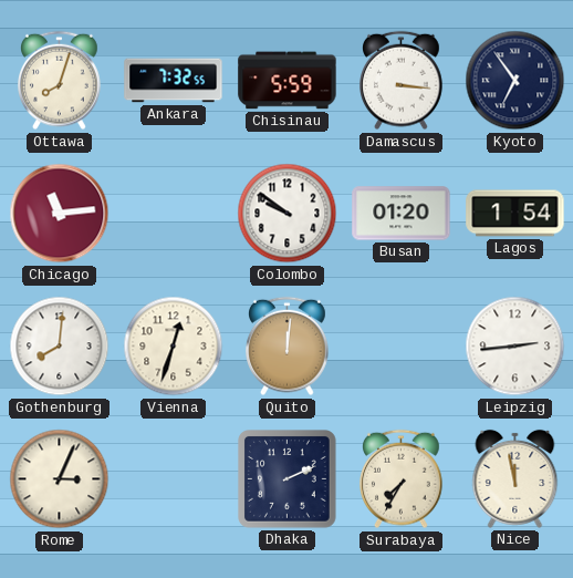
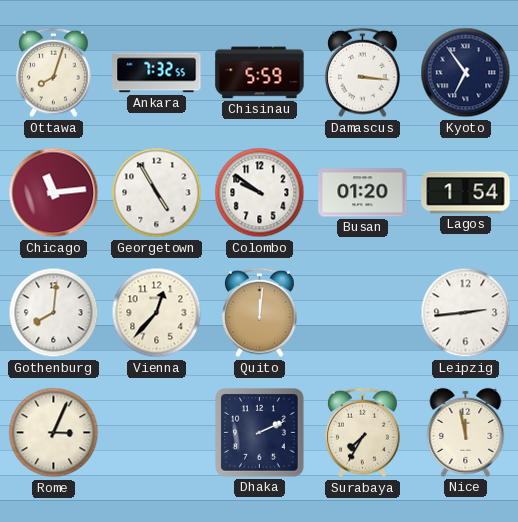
Georgetown: none -> 4:55 (157, 193)
Vienna: 12:33 -> 12:37 (157, 313)
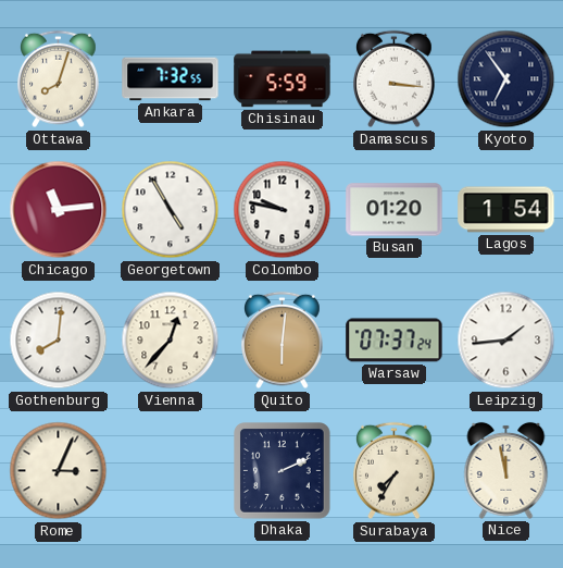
Colombo: 9:51 -> 9:47 (283, 210)
Quito: 12:01 -> 6:01 (283, 341)
Warsaw: none -> 07:37 (395, 341)
Leipzig: 2:44 -> 1:44 (506, 341)
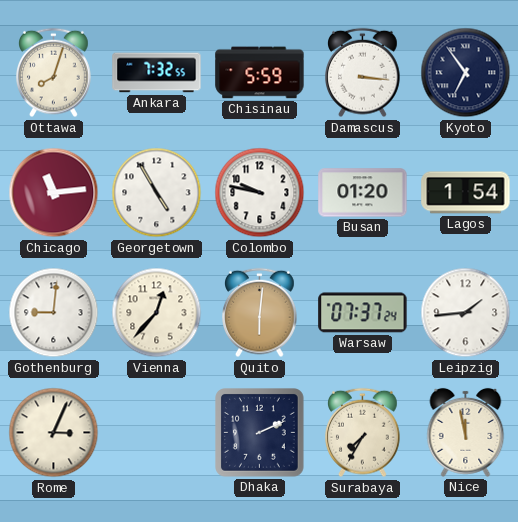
Gothenburg: 8:01 -> 9:01 (54, 313)
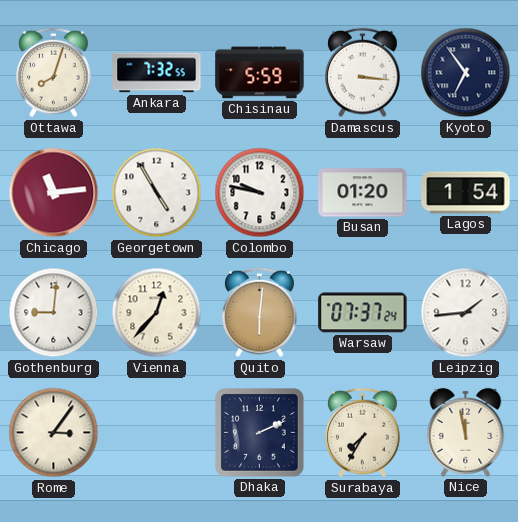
Rome: 3:04 -> 3:06 (54, 433)
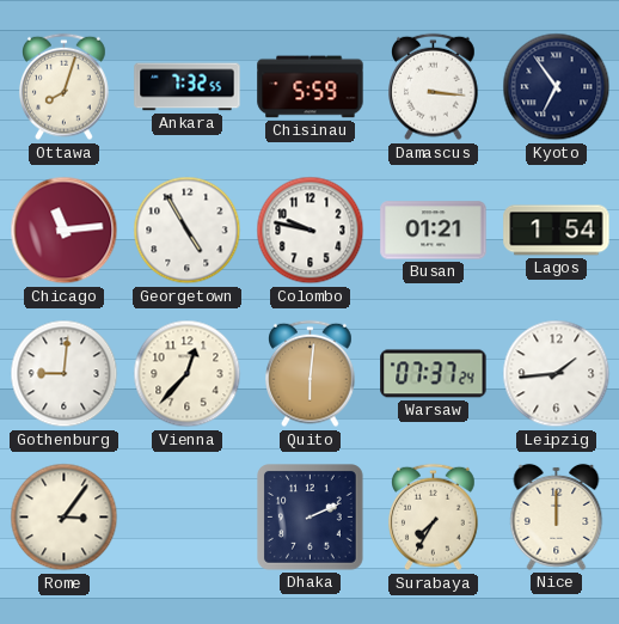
Busan: 01:20 -> 01:21 (434, 231)
Nice: 11:58 -> 12:00 (557, 516)
